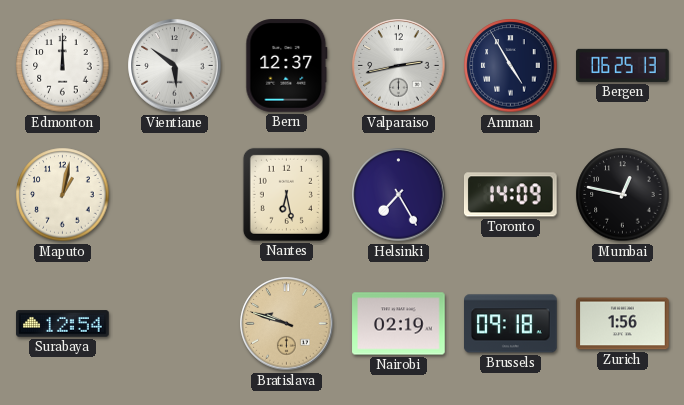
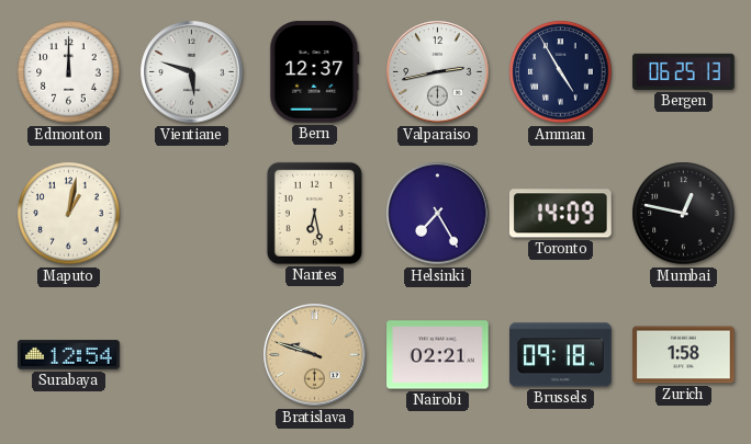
Vientiane: 5:51 -> 5:48 (192, 72)
Nairobi: 02:19 -> 02:21 (438, 355)
Zurich: 1:56 -> 1:58 (684, 355)
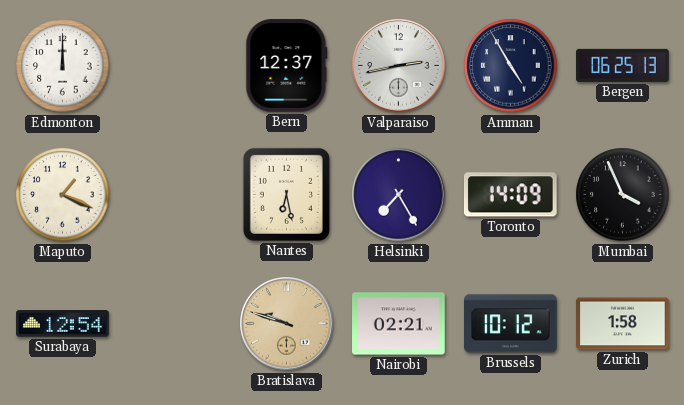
Vientiane: 5:48 -> none (192, 72)
Maputo: 1:02 -> 1:19 (63, 195)
Mumbai: 12:47 -> 3:56 (623, 195)
Brussels: 09:18 -> 10:12 (511, 324)
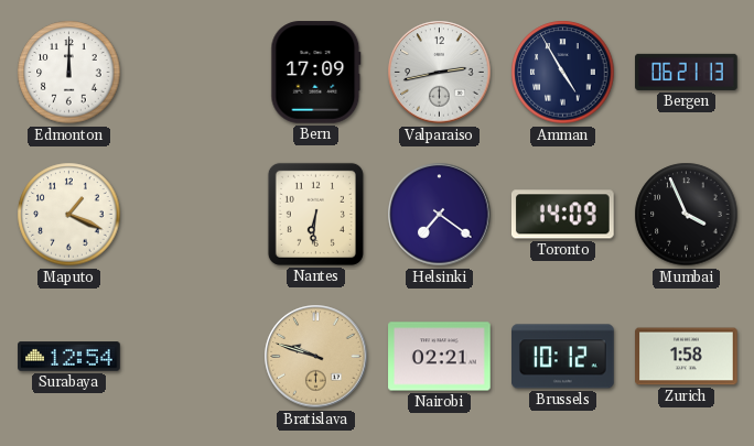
Bern: 12:37 -> 17:09 (316, 73)
Bergen: 06:25 -> 06:21 (687, 72)
Nantes: 6:28 -> 6:31 (315, 214)
Helsinki: 7:25 -> 7:21 (440, 215)
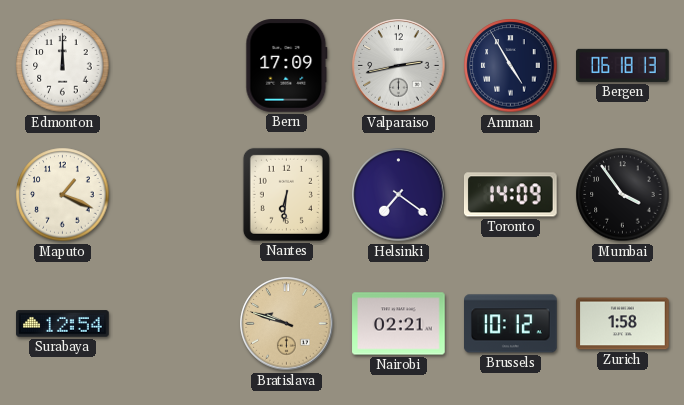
Bergen: 06:21 -> 06:18 (623, 65)
Mumbai: 3:56 -> 3:54 (623, 195)
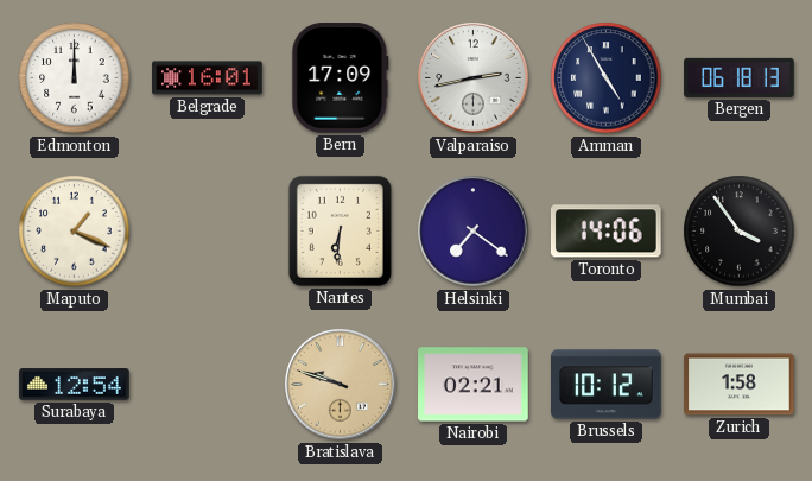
Belgrade: none -> 16:01 (208, 78)
Toronto: 14:09 -> 14:06 (605, 232)
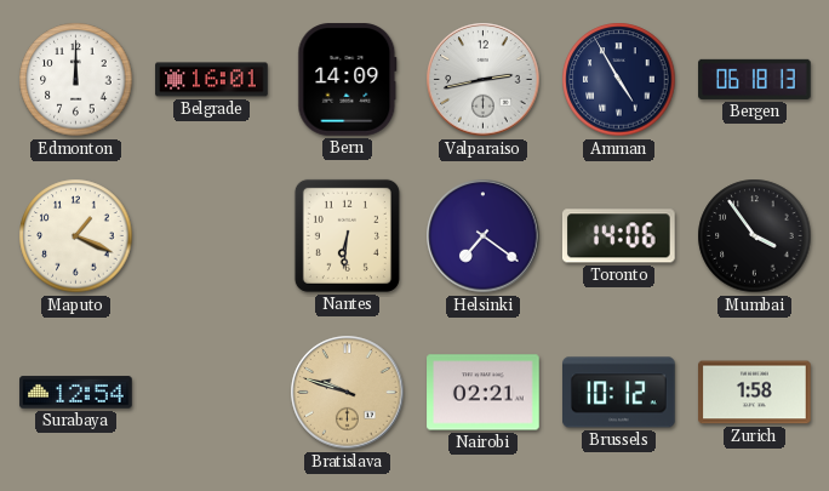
Bern: 17:09 -> 14:09 (348, 80)
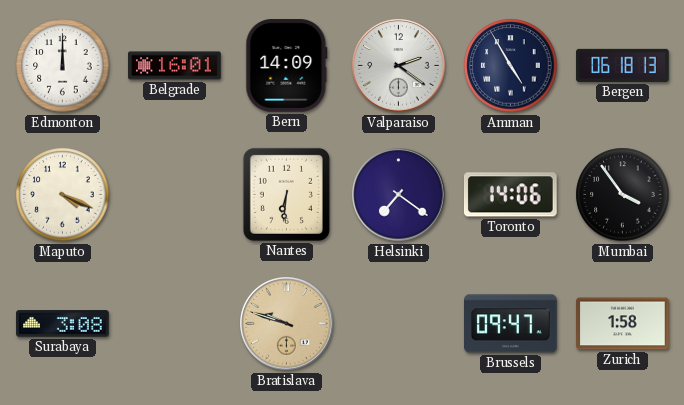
Valparaiso: 2:43 -> 2:21 (399, 66)
Maputo: 1:19 -> 4:19 (63, 195)
Surabaya: 12:54 -> 3:08 (63, 324)
Nairobi: 02:21 -> none (484, 393)
Brussels: 10:12 -> 09:47 (511, 324)
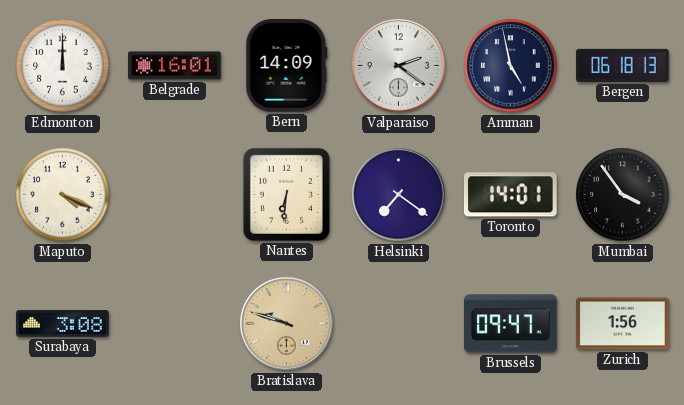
Amman: 4:55 -> 4:58 (511, 66)
Toronto: 14:06 -> 14:01 (510, 195)
Zurich: 1:58 -> 1:56 (623, 324)
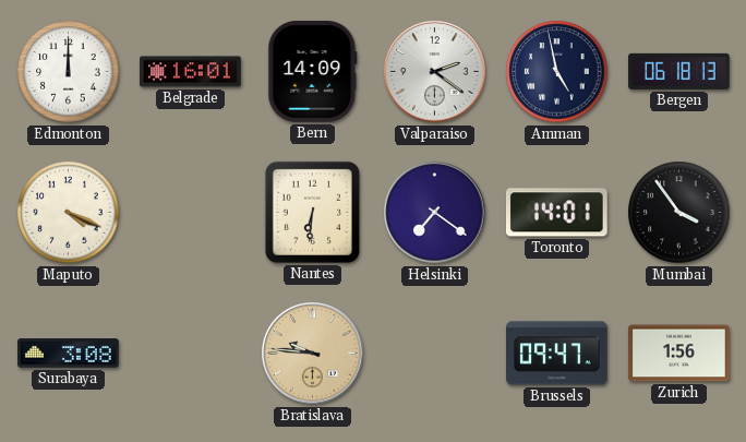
Bratislava: 9:48 -> 9:46 (313, 354)
